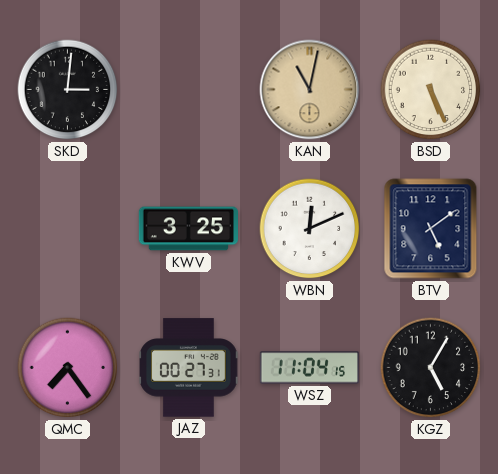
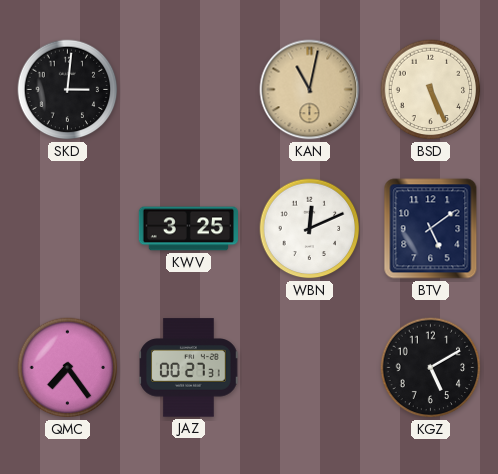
WSZ: 11:04 -> none (309, 368)
KGZ: 5:05 -> 5:10 (431, 368)
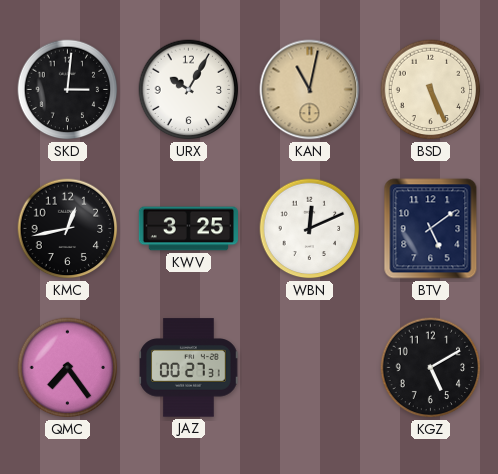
URX: none -> 10:05 (189, 90)
KMC: none -> 12:43 (68, 229)
